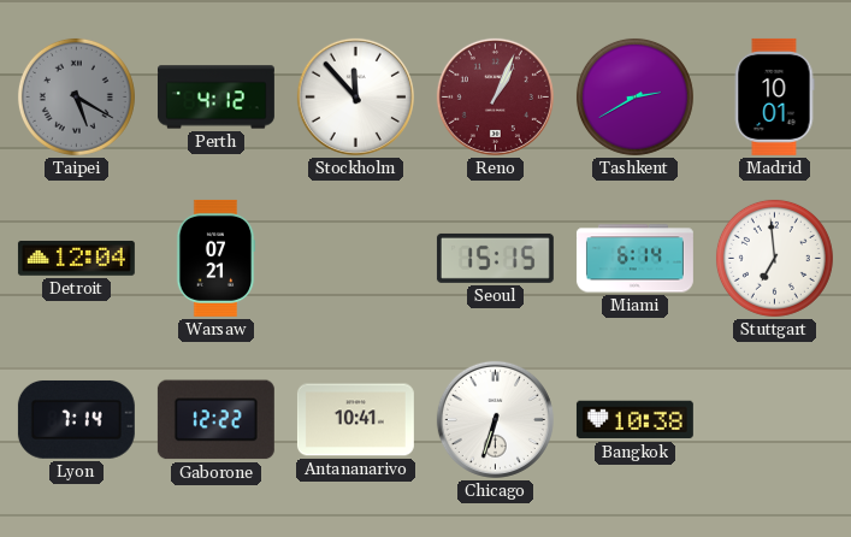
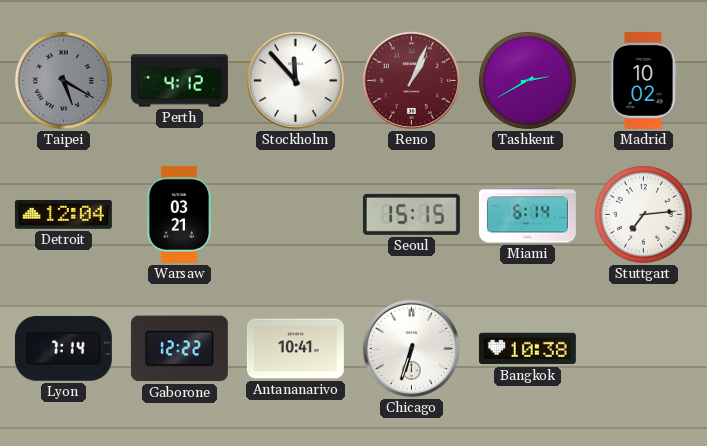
Madrid: 10:01 -> 10:02 (643, 80)
Warsaw: 07:21 -> 03:21 (179, 214)
Stuttgart: 6:59 -> 7:14 (643, 214)
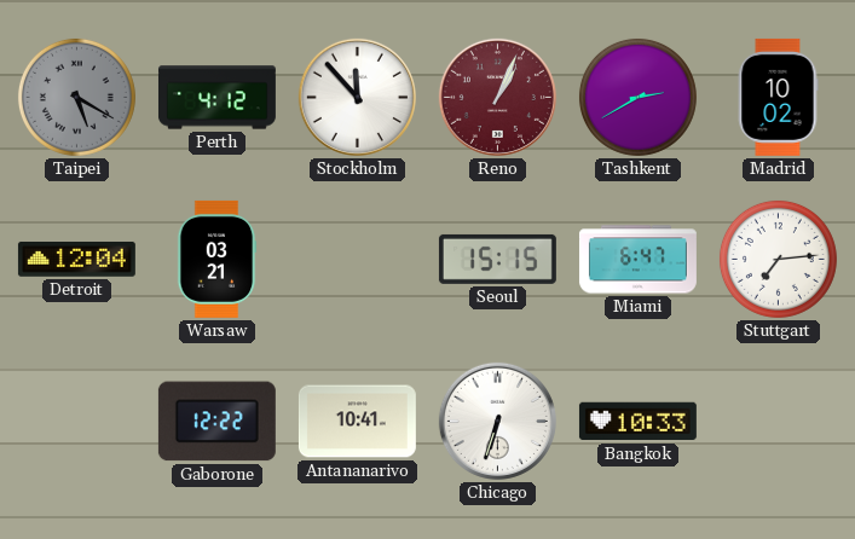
Miami: 6:14 -> 6:47 (637, 260)
Lyon: 7:14 -> none (63, 348)
Bangkok: 10:38 -> 10:33 (637, 422)
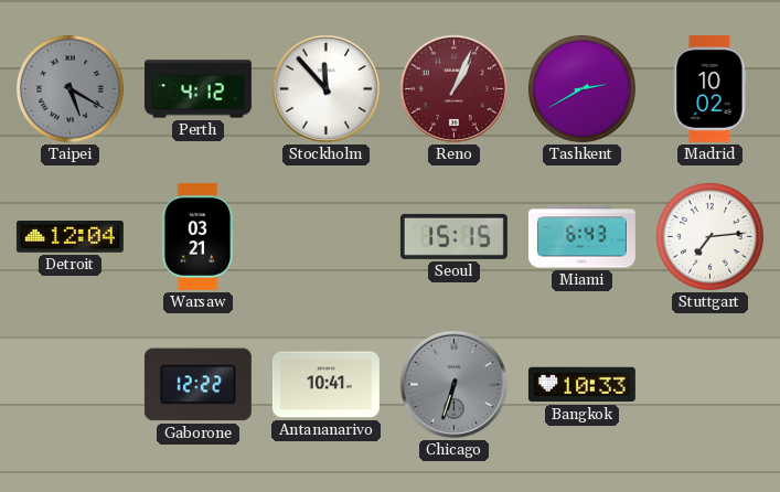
Miami: 6:47 -> 6:43 (581, 237)
Chicago dial: white -> grey (453, 384)
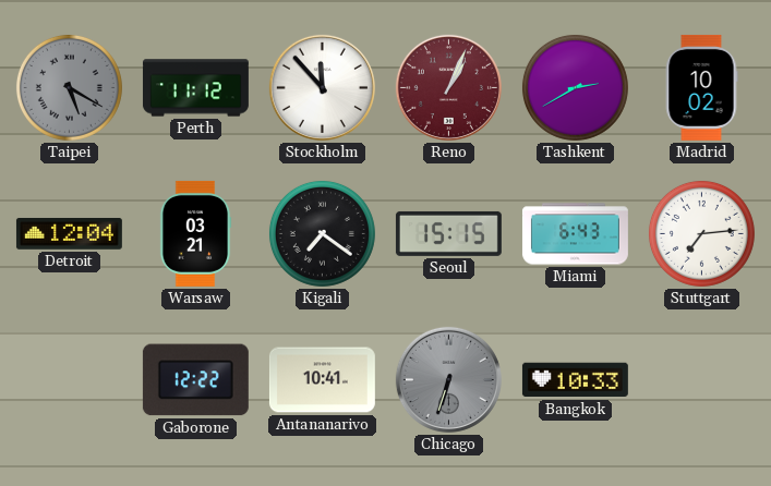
Perth: 4:12 -> 11:12 (195, 88)
Kigali: none -> 7:21 (322, 233)
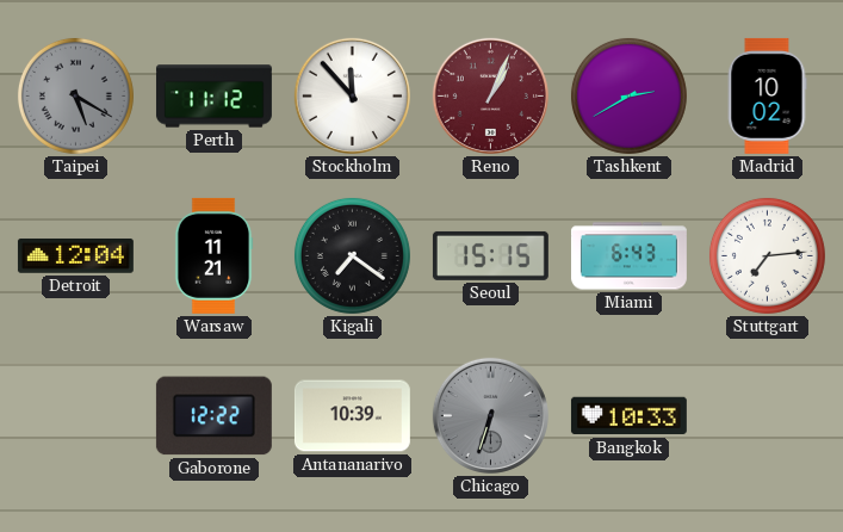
Warsaw: 03:21 -> 11:21 (213, 255)
Antananarivo: 10:41 -> 10:39 (352, 416)
